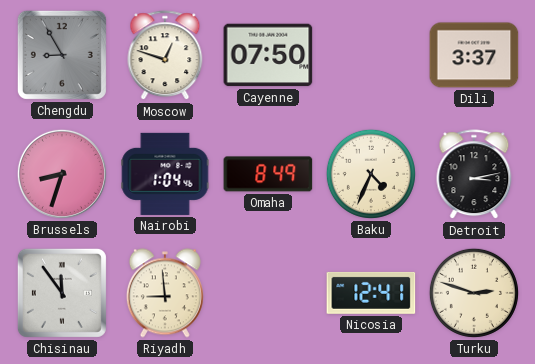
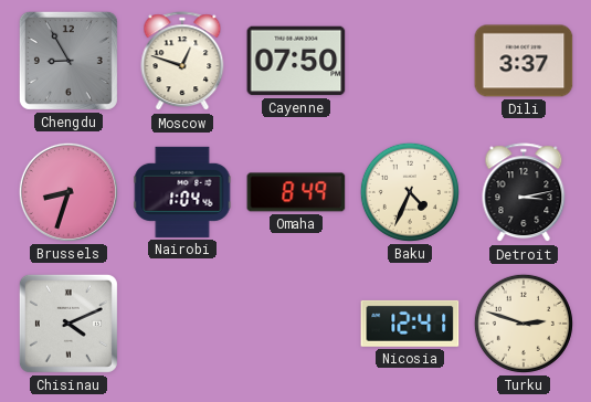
Chisinau: 11:54 -> 4:11 (68, 324)
Riyadh: 8:59 -> none (165, 293)
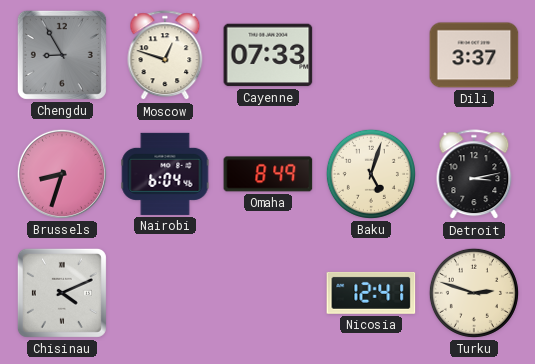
Cayenne: 07:50 -> 07:33 (268, 55)
Nairobi: 1:04 -> 6:04 (165, 174)
Baku: 4:34 -> 5:03 (371, 174)
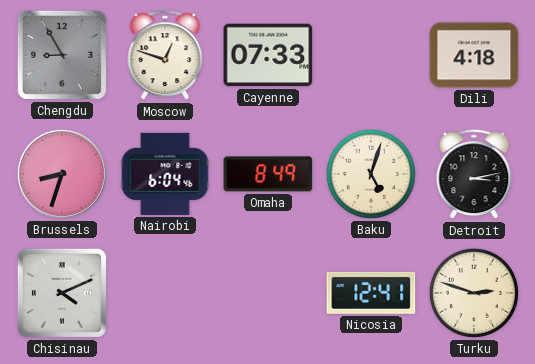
Dili: 3:37 -> 4:18 (474, 55)
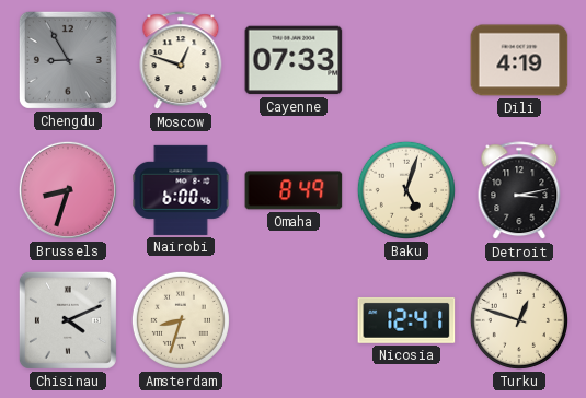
Dili: 4:18 -> 4:19 (519, 60)
Nairobi: 6:04 -> 6:00 (181, 190)
Amsterdam: none -> 8:33 (181, 320)
Turku: 2:48 -> 12:48 (519, 320)
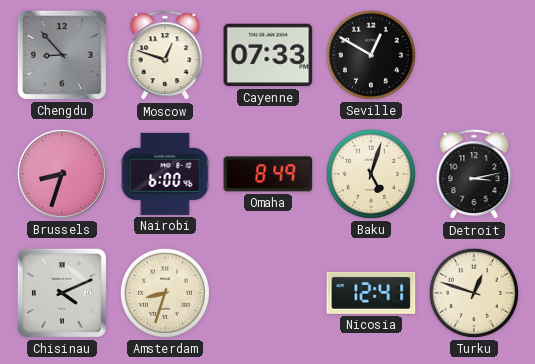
Chengdu: 8:55 -> 8:53 (62, 55)
Seville: none -> 12:50 (371, 55)
Dili: 4:19 -> none (519, 60)
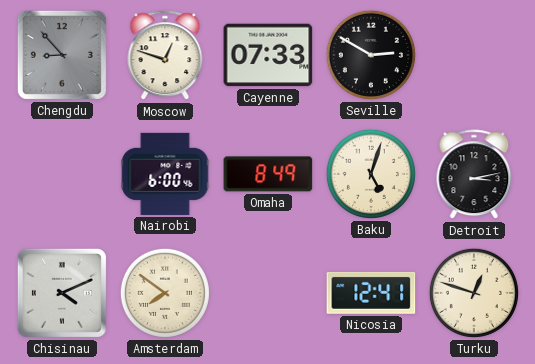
Seville: 12:50 -> 2:50 (371, 55)
Brussels: 8:33 -> none (62, 174)
Amsterdam: 8:33 -> 7:51 (165, 293)
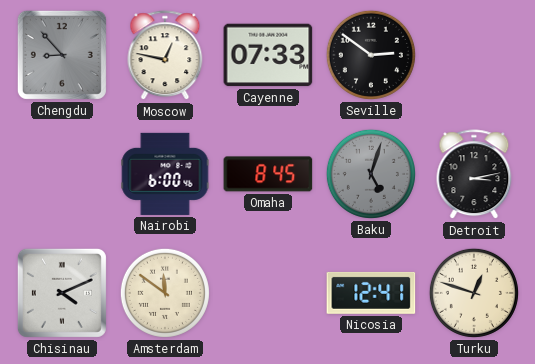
Moscow: 12:48 -> 12:47 (165, 56)
Seville: 2:50 -> 2:51 (371, 55)
Omaha: 8:49 -> 8:45 (268, 174)
Baku dial: cream -> grey (371, 174)
Amsterdam: 7:51 -> 11:51 (165, 293)
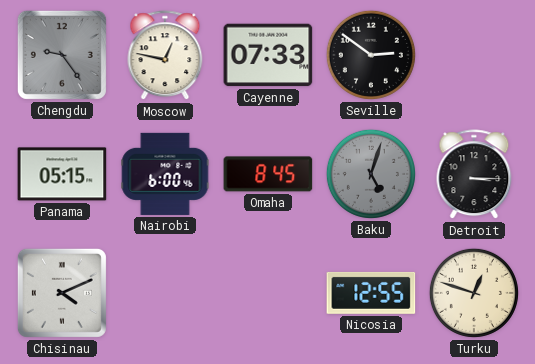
Chengdu: 8:53 -> 9:24 (62, 55)
Panama: none -> 05:15 (62, 174)
Detroit: 3:13 -> 3:15 (474, 175)
Amsterdam: 11:51 -> none (165, 293)
Nicosia: 12:41 -> 12:55 (371, 293)
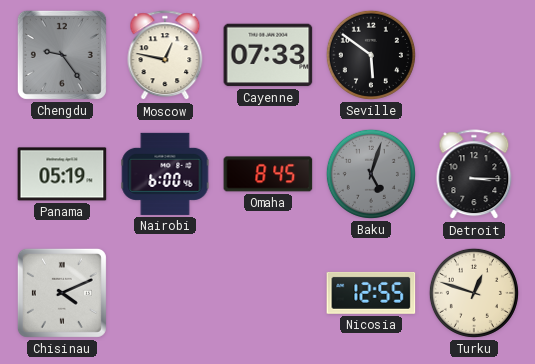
Seville: 2:51 -> 5:51 (371, 55)
Panama: 05:15 -> 05:19 (62, 174)
